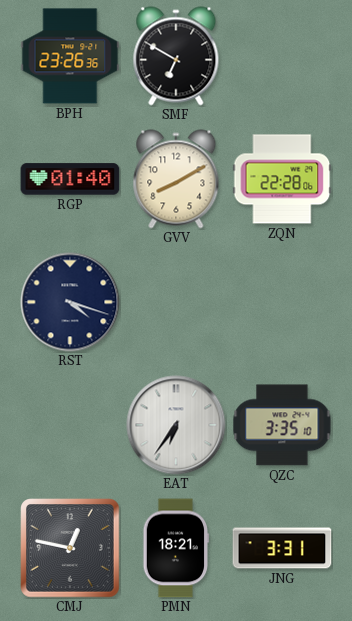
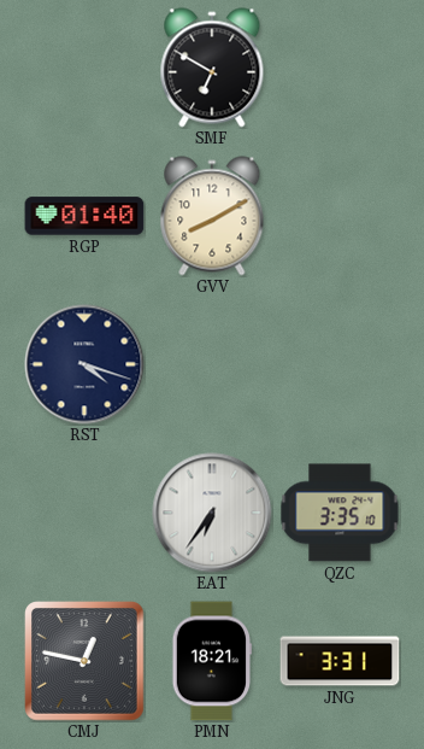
BPH: 23:26 -> none (70, 56)
ZQN: 22:28 -> none (282, 179)
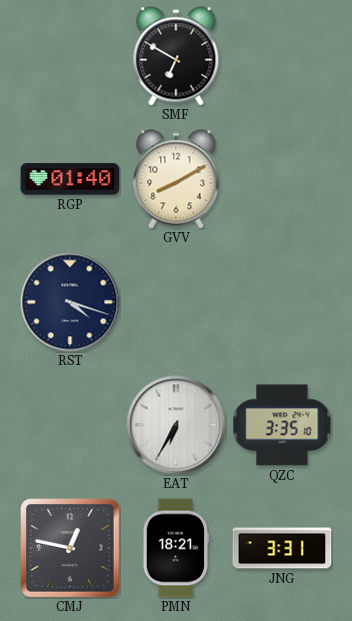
EAT: 6:36 -> 6:35 (176, 425)
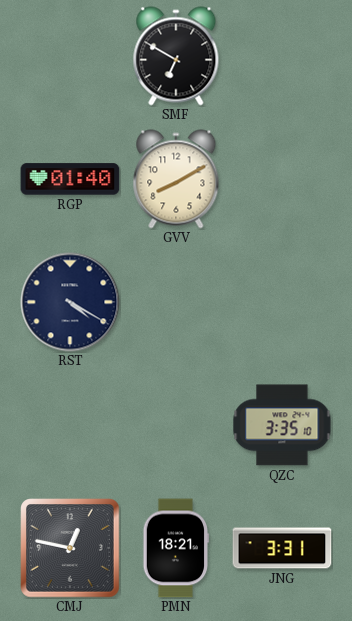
RST: 4:18 -> 4:20 (70, 302)
EAT: 6:35 -> none (176, 425)
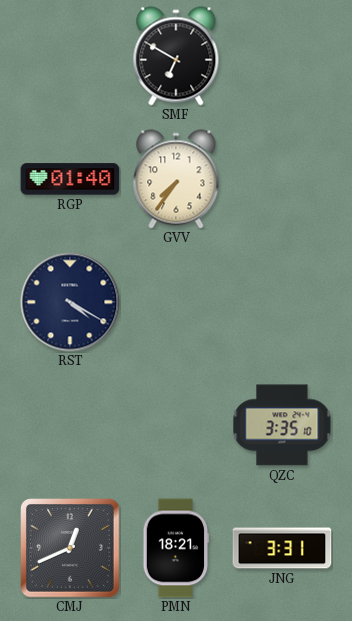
GVV: 8:10 -> 7:36 (176, 179)
CMJ: 12:47 -> 12:41 (70, 548)
